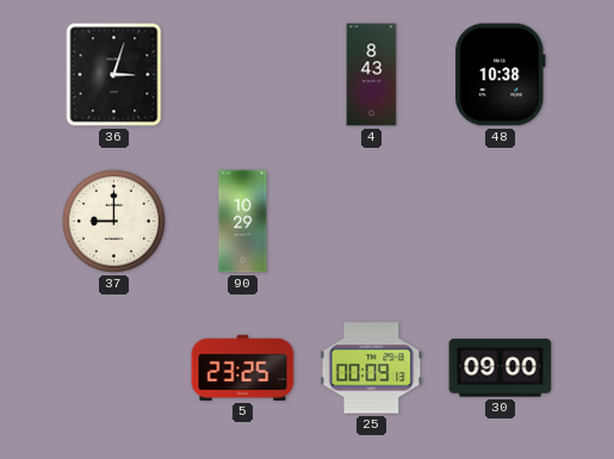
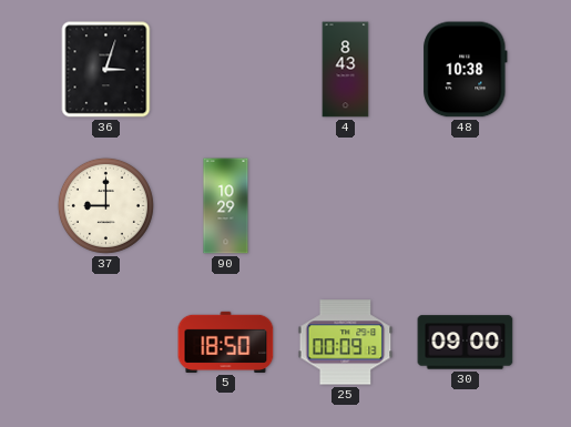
5: 23:25 -> 18:50 (226, 342)
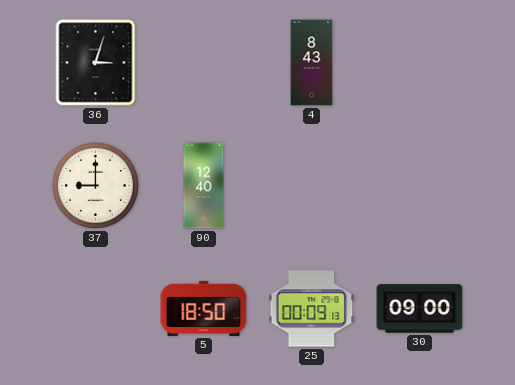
48: 10:38 -> none (466, 70)
90: 10:29 -> 12:40 (204, 186)
